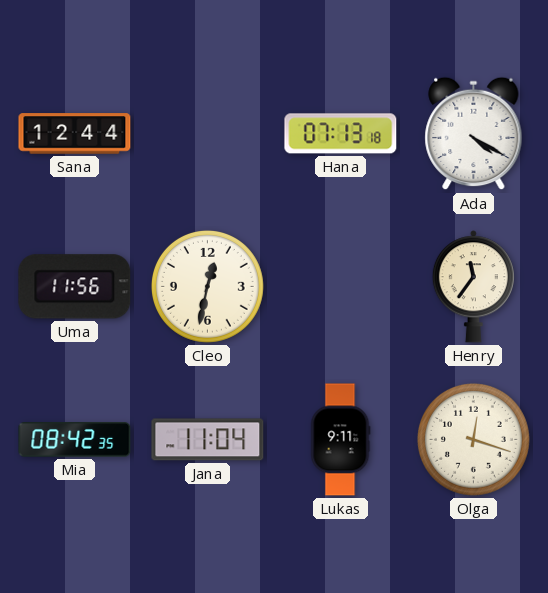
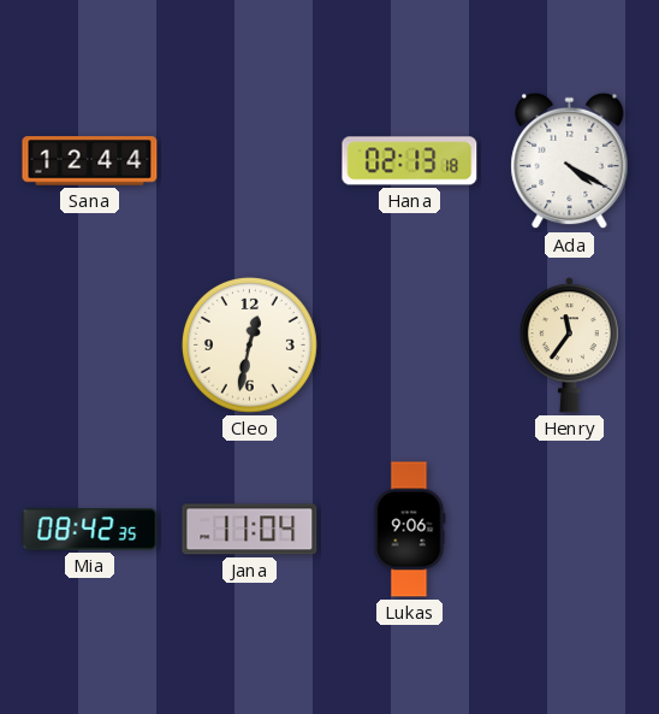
Hana: 07:13 -> 02:13 (410, 161)
Uma: 11:56 -> none (75, 287)
Lukas: 9:11 -> 9:06 (410, 530)
Olga: 12:18 -> none (473, 439)
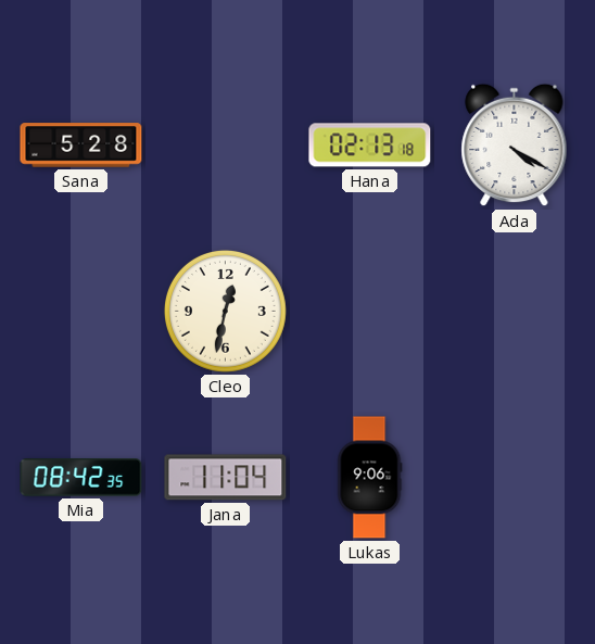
Sana: 12:44 -> 5:28 (81, 146)
Henry: 11:36 -> none (569, 346)
